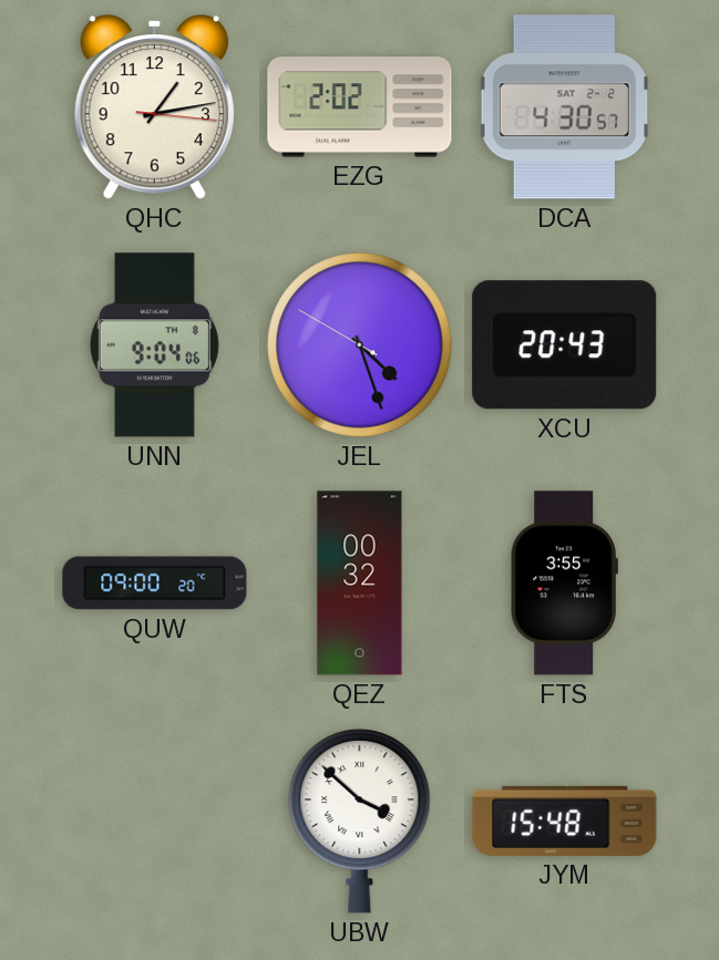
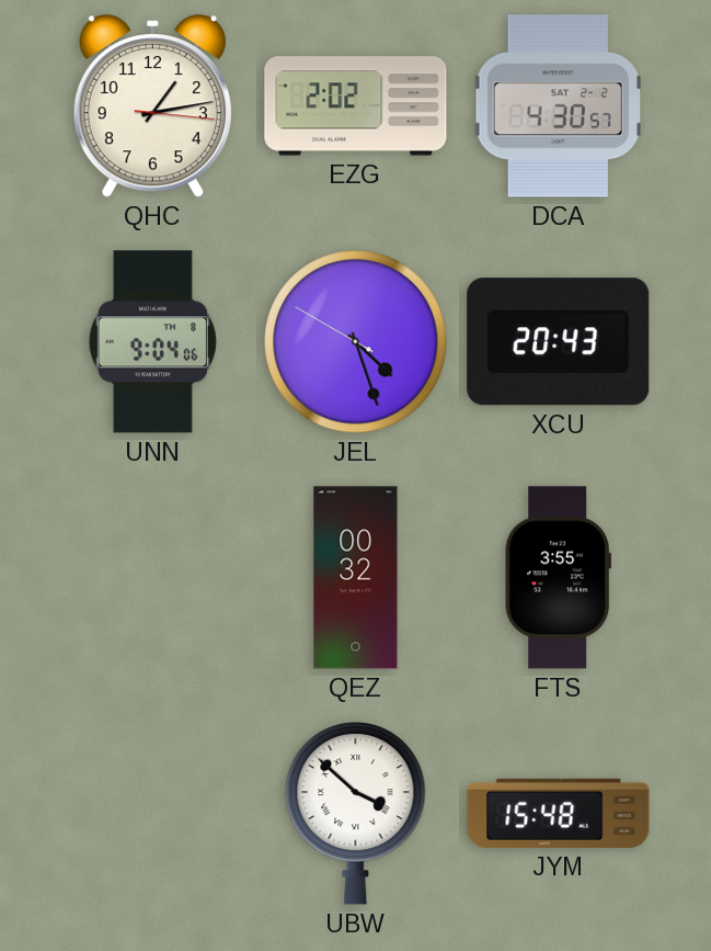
QUW: 09:00 -> none (155, 584)
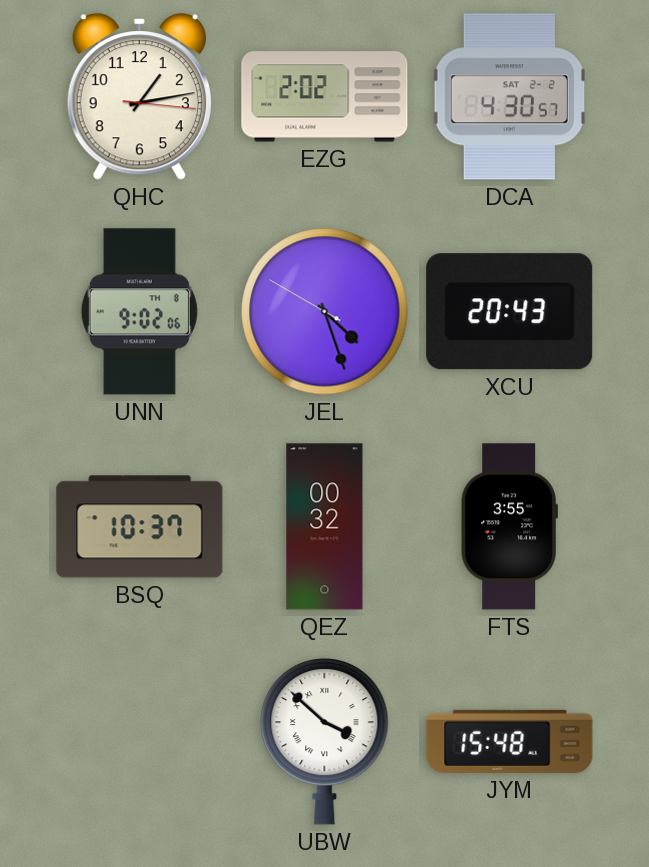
UNN: 9:04 -> 9:02 (139, 312)
BSQ: none -> 10:37 (140, 527)
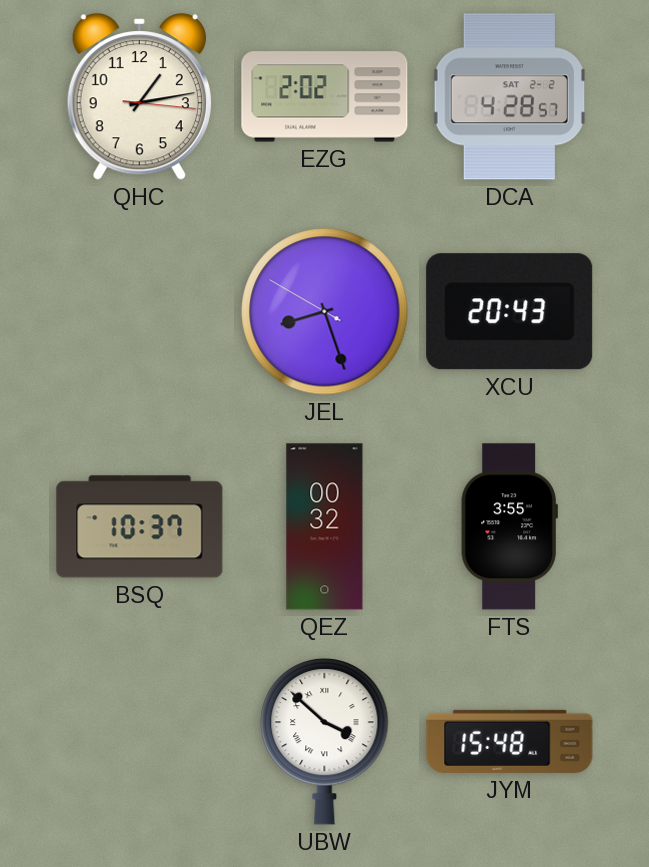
DCA: 4:30 -> 4:28 (509, 97)
UNN: 9:02 -> none (139, 312)
JEL: 4:26 -> 8:26 (325, 312)
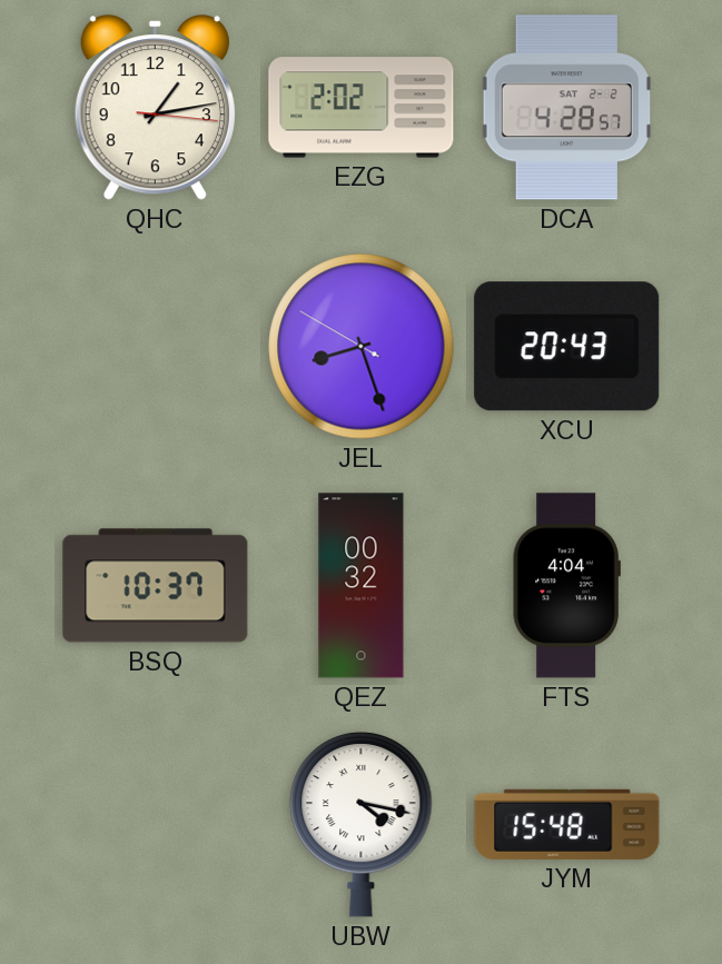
FTS: 3:55 -> 4:04 (566, 586)
UBW: 3:52 -> 4:17 (362, 824)
